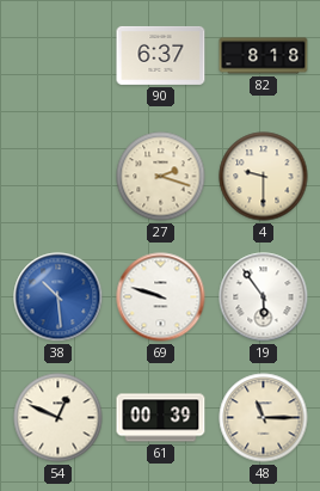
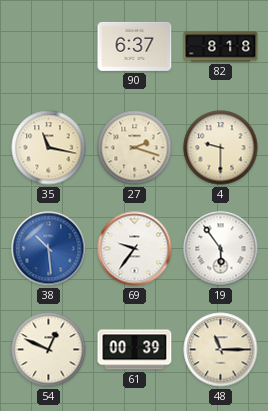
35: none -> 11:17 (49, 148)
69: 9:48 -> 9:36 (135, 249)
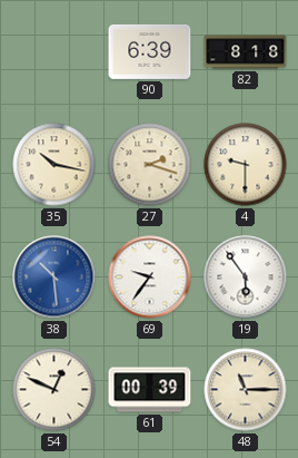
90: 6:37 -> 6:39 (150, 51)
35: 11:17 -> 10:17 (54, 165)
